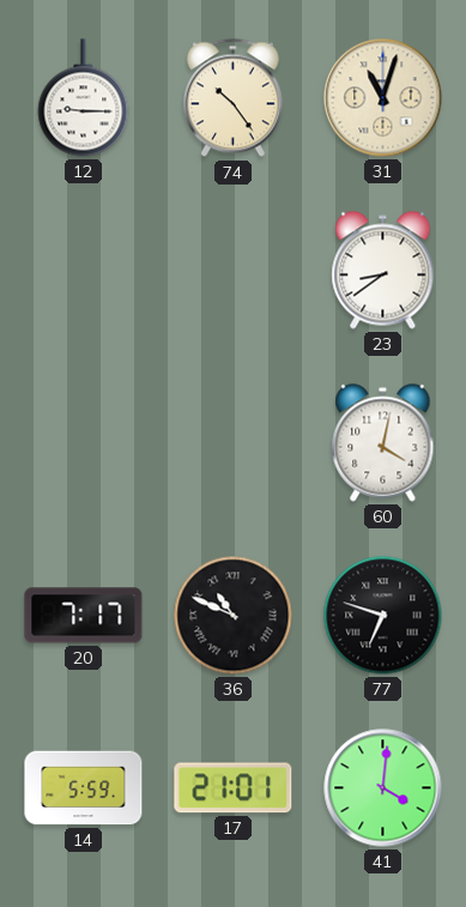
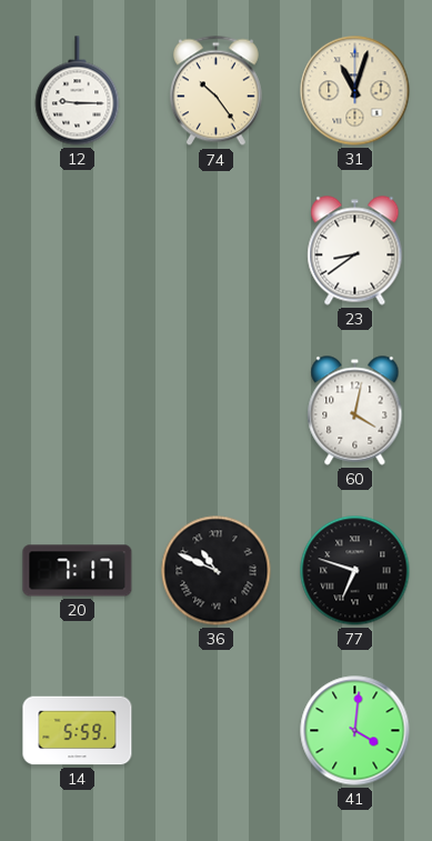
17: 21:01 -> none (234, 788)
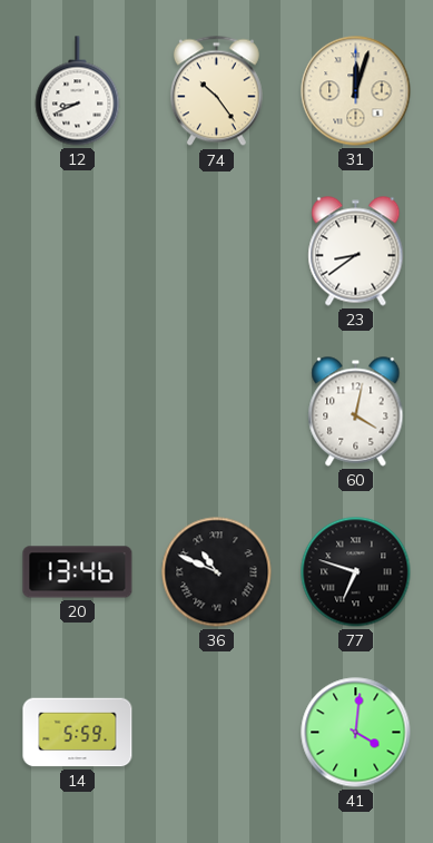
12: 9:15 -> 8:41 (78, 91)
31: 11:03 -> 12:03 (356, 91)
20: 7:17 -> 13:46 (78, 572)
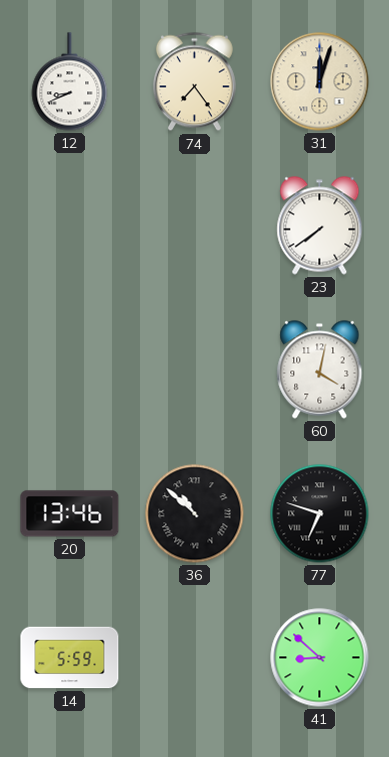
74: 10:24 -> 7:24 (194, 82)
23: 8:39 -> 7:39 (320, 226)
36: 10:49 -> 10:52 (195, 514)
41: 4:01 -> 8:52 (320, 658)
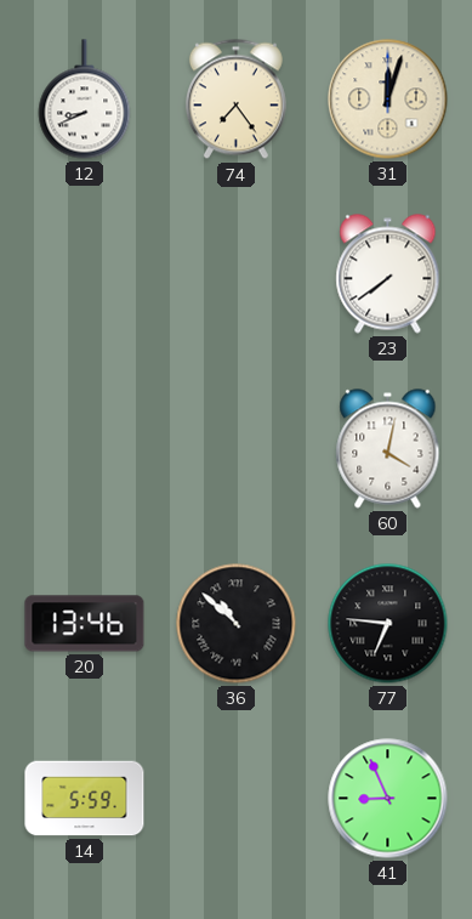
77: 6:48 -> 6:46 (388, 624)
41: 8:52 -> 8:56 (388, 799)
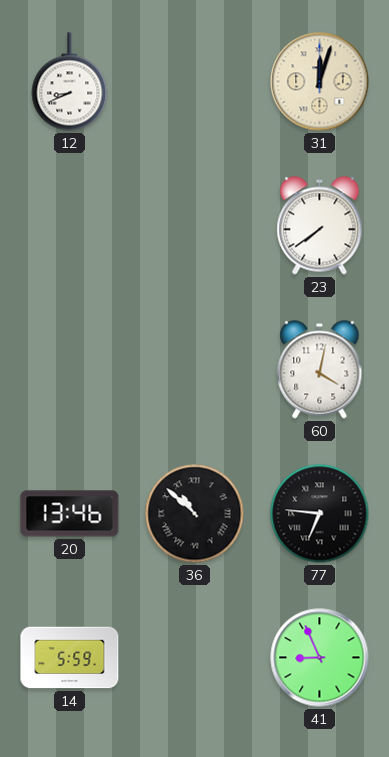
74: 7:24 -> none (235, 100)
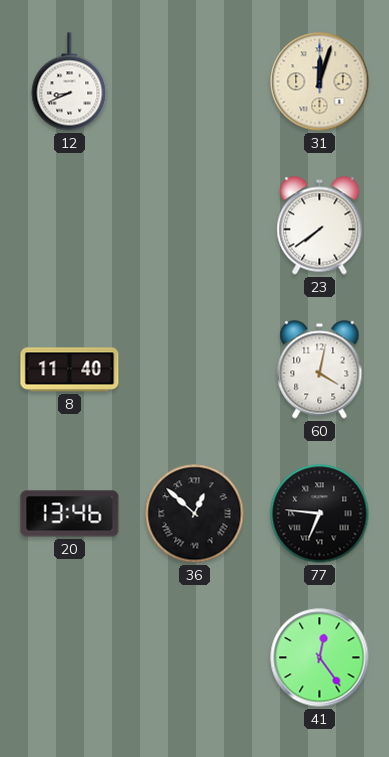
8: none -> 11:40 (70, 370)
36: 10:52 -> 12:52 (195, 514)
14: 5:59 -> none (70, 658)
41: 8:56 -> 12:24 (320, 658)
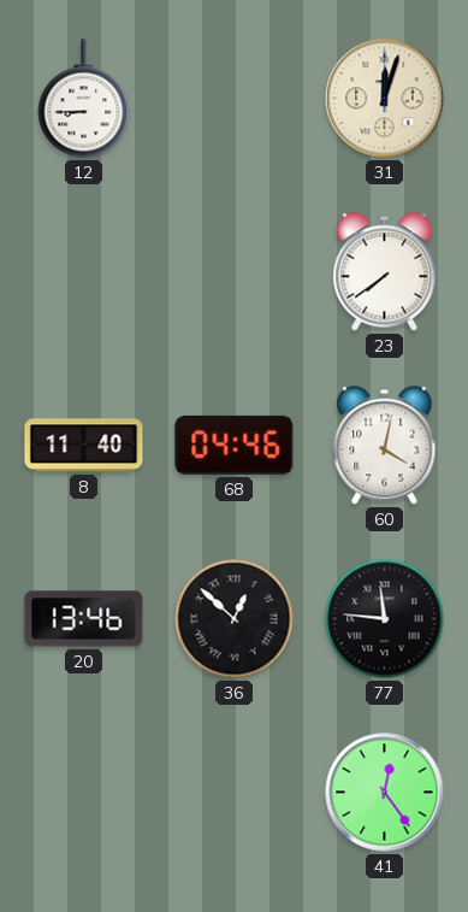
12: 8:41 -> 8:45 (84, 99)
68: none -> 04:46 (235, 445)
77: 6:46 -> 11:46 (385, 619)
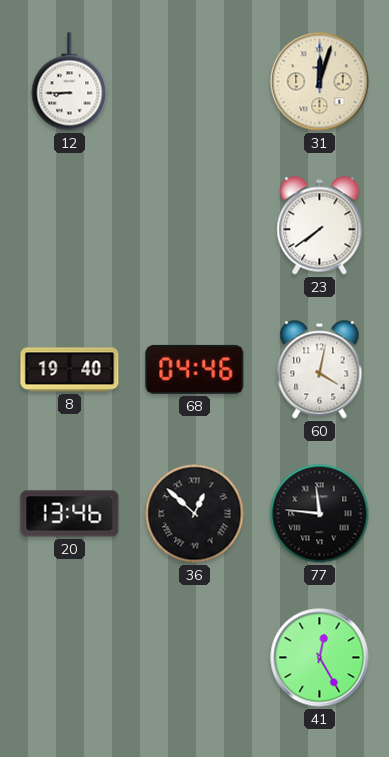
8: 11:40 -> 19:40 (70, 370)
41: 12:24 -> 12:25 (320, 658)
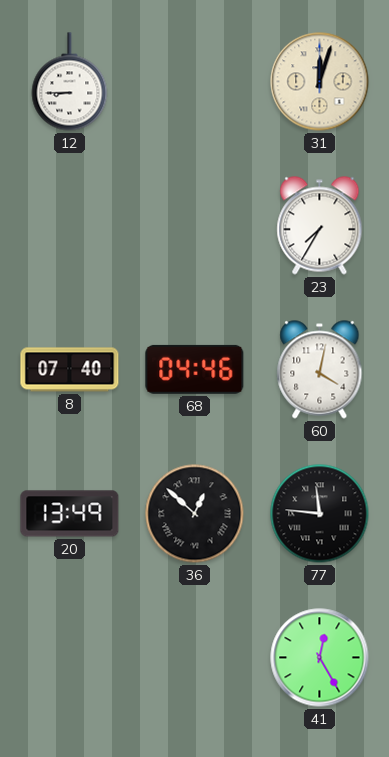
23: 7:39 -> 7:35 (320, 226)
8: 19:40 -> 07:40 (70, 370)
20: 13:46 -> 13:49 (70, 514)
